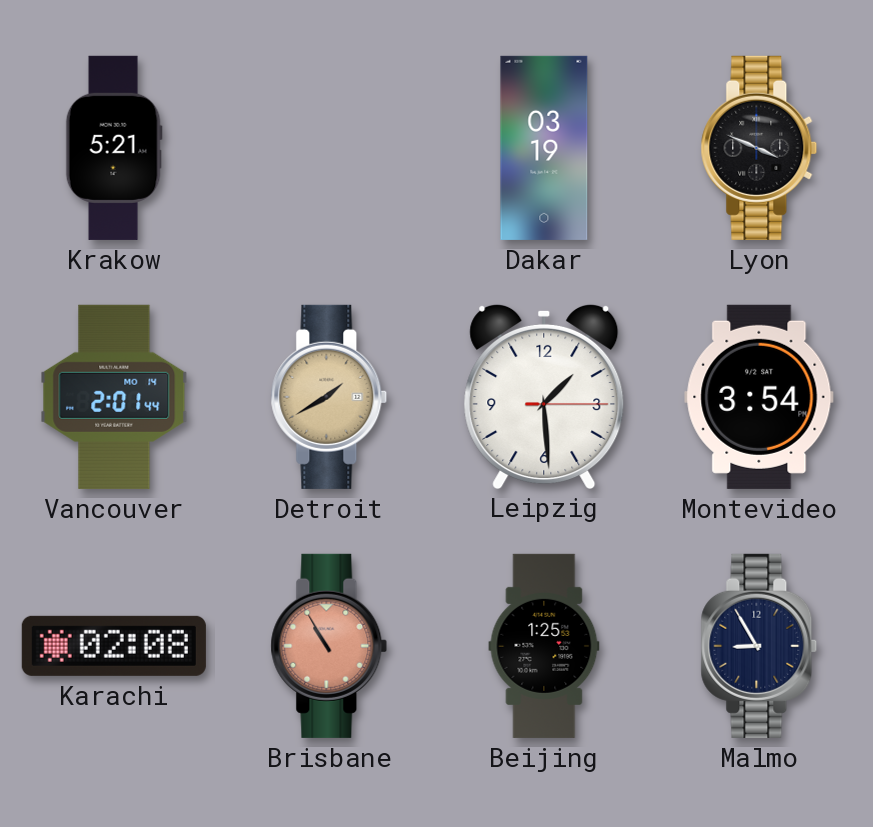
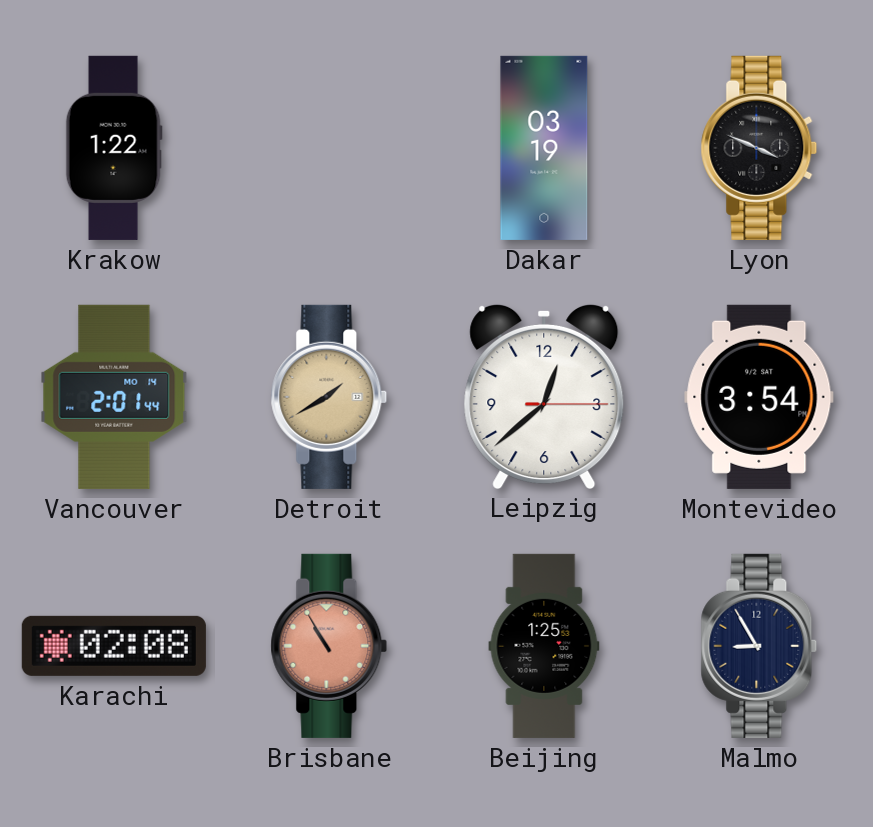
Krakow: 5:21 -> 1:22 (114, 148)
Leipzig: 1:29 -> 12:38 (544, 396)
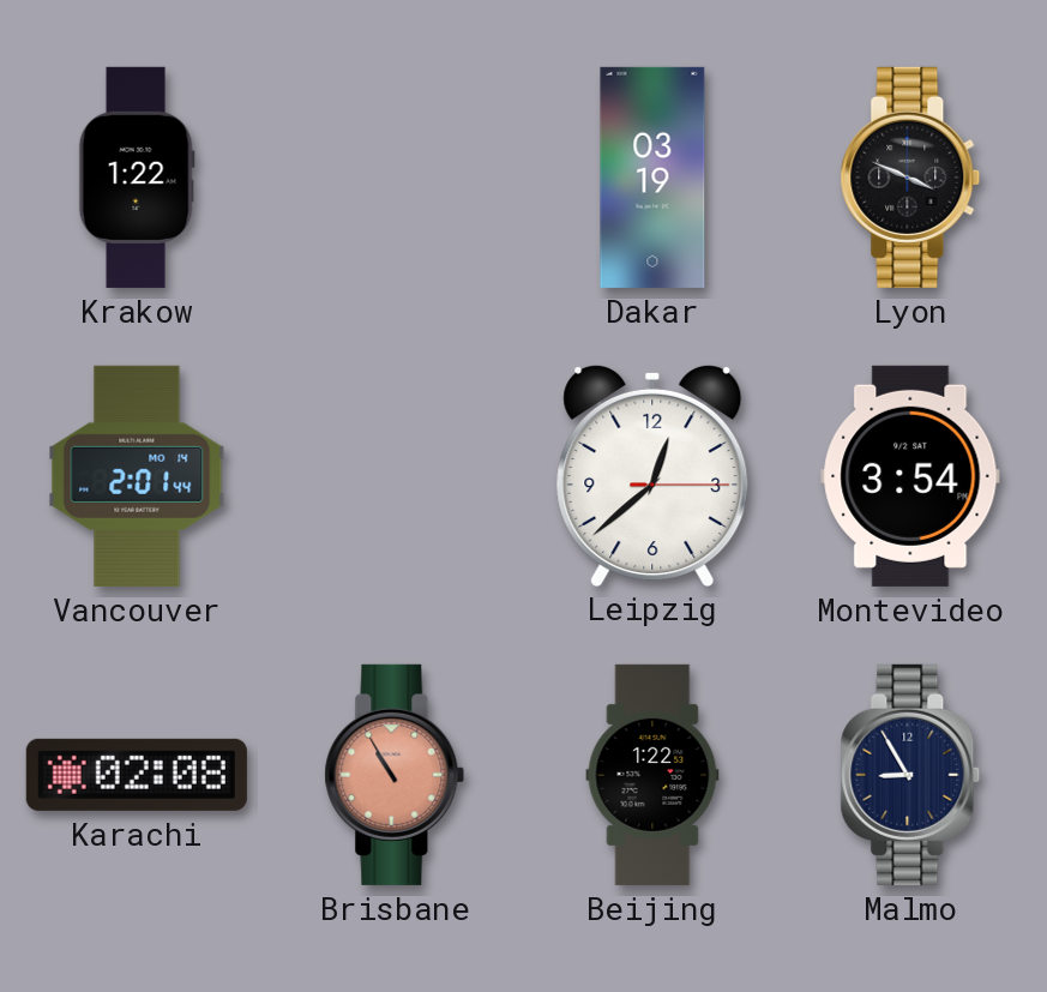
Detroit: 1:40 -> none (329, 397)
Beijing: 1:25 -> 1:22 (652, 775)
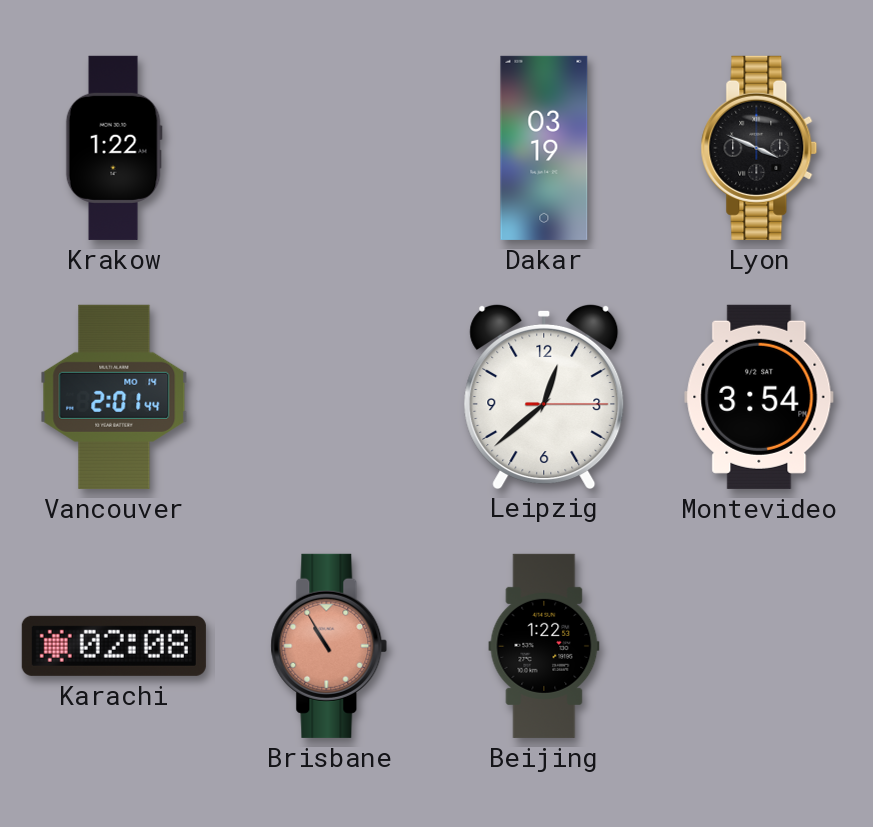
Malmo: 8:55 -> none (910, 775)
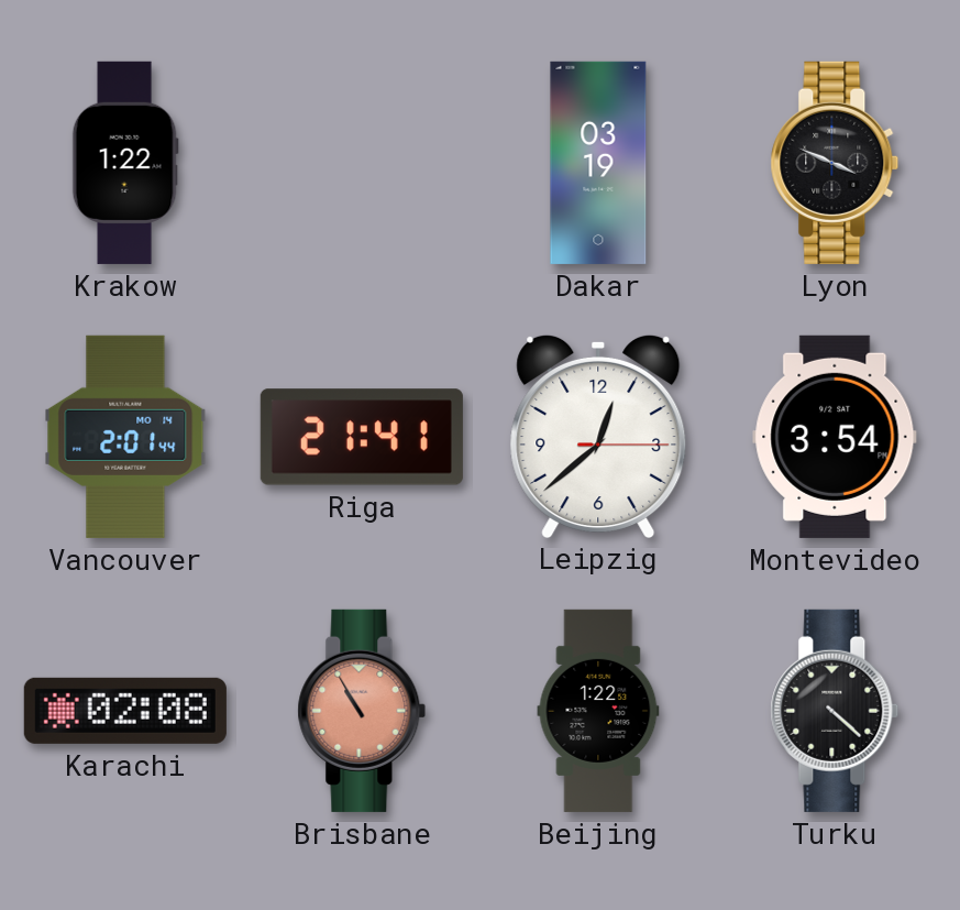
Riga: none -> 21:41 (362, 437)
Turku: none -> 4:22 (835, 711)
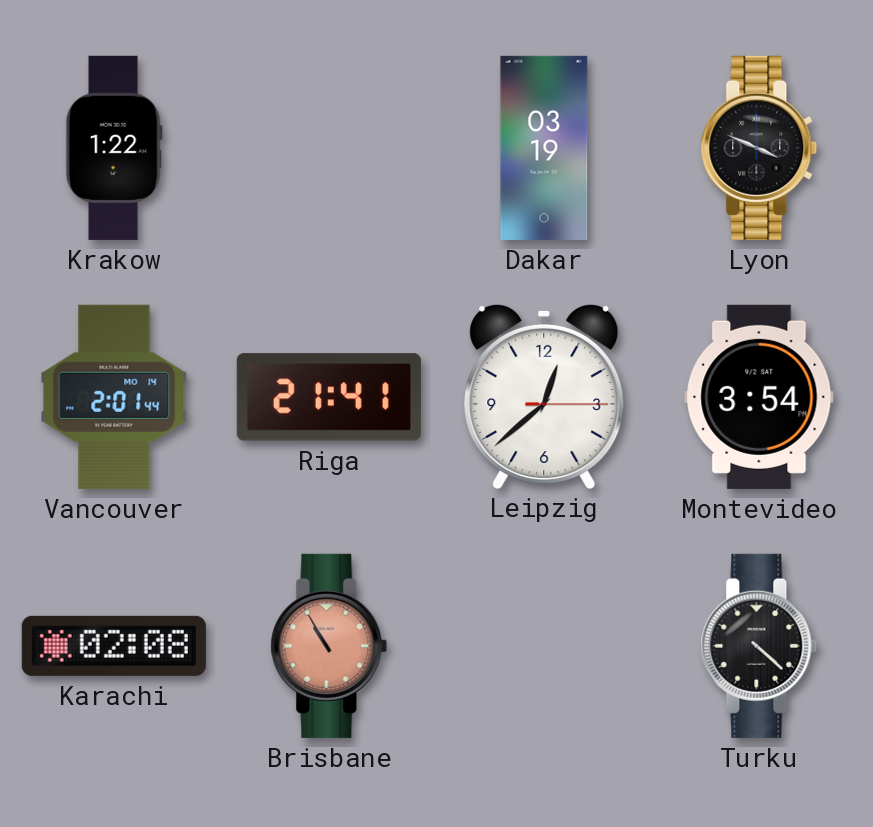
Beijing: 1:22 -> none (598, 711)
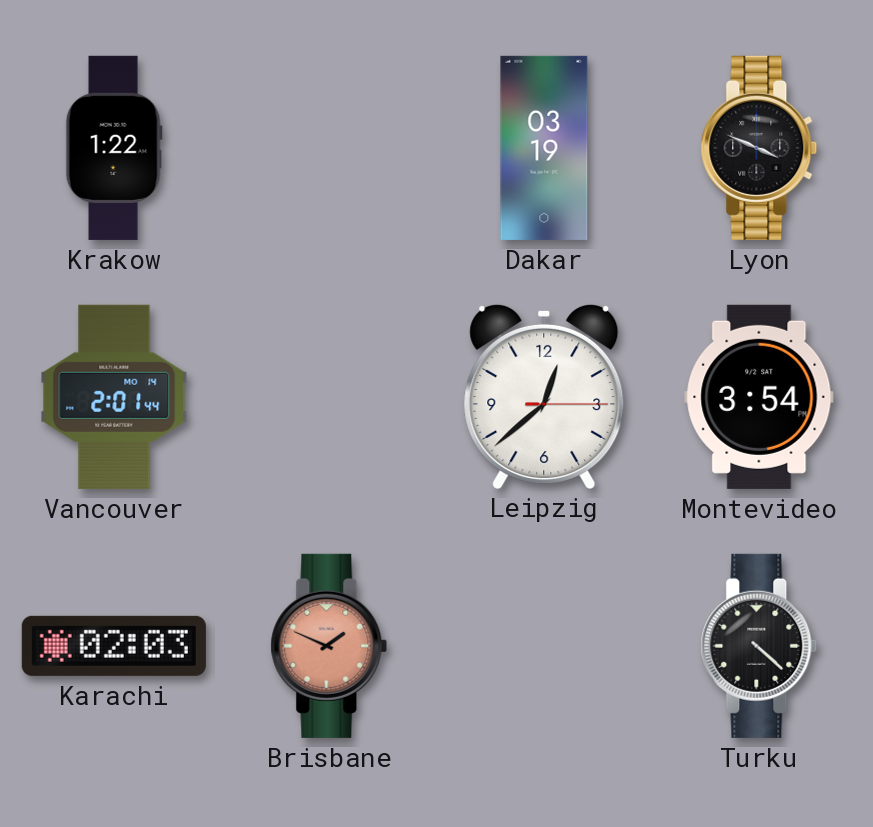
Riga: 21:41 -> none (329, 397)
Karachi: 02:08 -> 02:03 (114, 646)
Brisbane: 10:55 -> 1:49 (329, 646)
